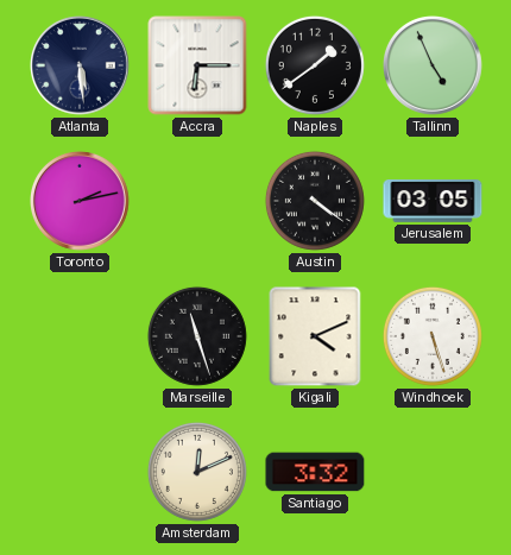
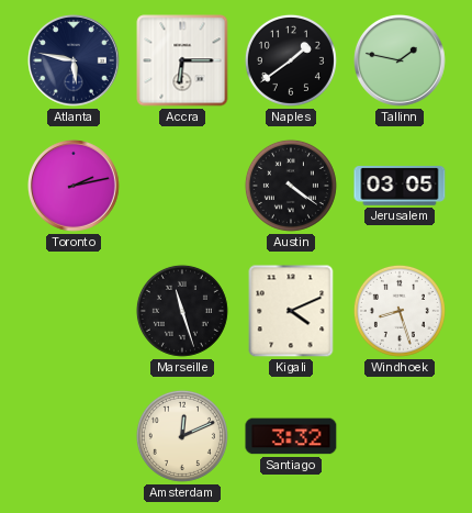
Atlanta: 5:29 -> 5:47 (75, 62)
Tallinn: 4:56 -> 1:47 (401, 62)
Windhoek: 5:27 -> 8:27 (400, 311)
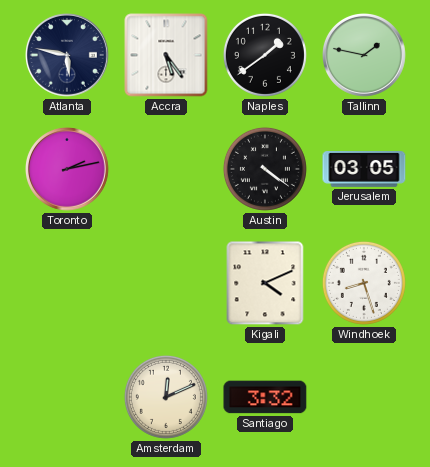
Accra: 6:15 -> 5:24 (166, 55)
Marseille: 11:27 -> none (182, 311)
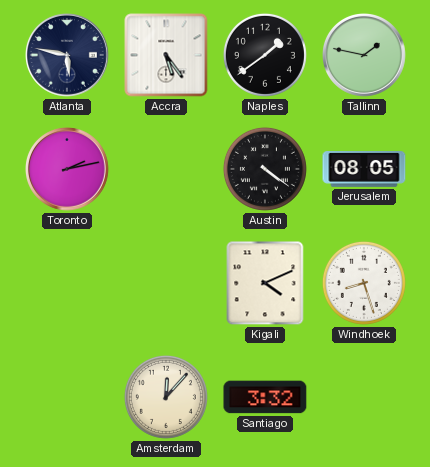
Jerusalem: 03:05 -> 08:05 (364, 170)
Amsterdam: 12:11 -> 12:07 (166, 397)
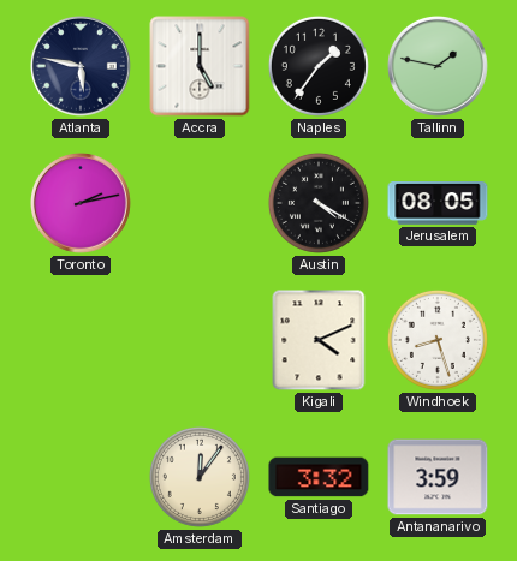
Accra: 5:24 -> 5:00 (200, 66)
Naples: 1:39 -> 1:36 (319, 66)
Austin: 4:21 -> 4:20 (319, 203)
Amsterdam: 12:07 -> 12:06 (200, 477)
Antananarivo: none -> 3:59 (438, 477)
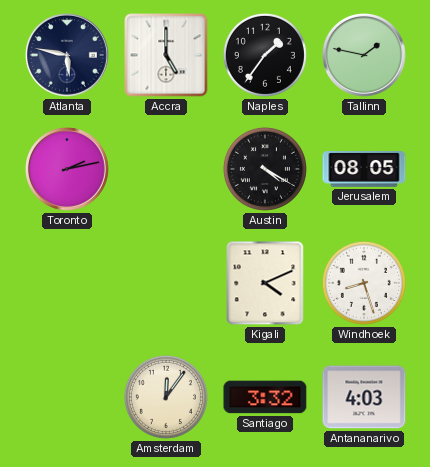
Antananarivo: 3:59 -> 4:03 (364, 397)
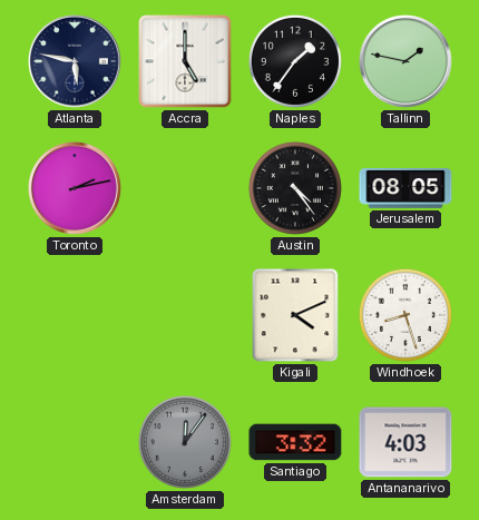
Austin: 4:20 -> 4:24 (295, 188)
Amsterdam dial: cream -> grey (185, 442)
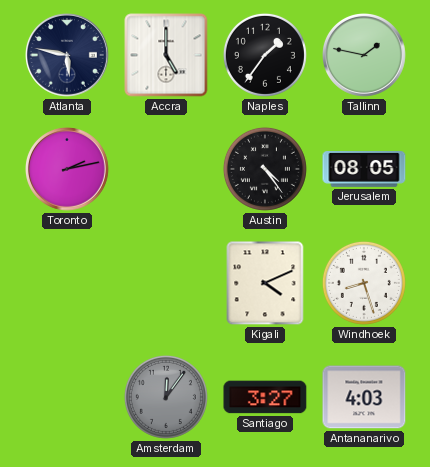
Santiago: 3:32 -> 3:27 (265, 397)
